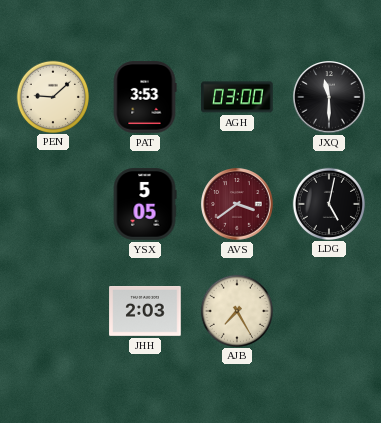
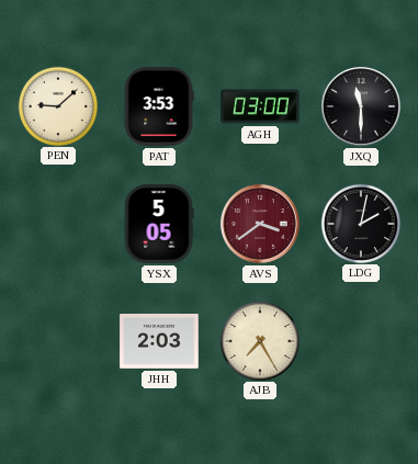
LDG: 5:02 -> 2:02 (360, 223)
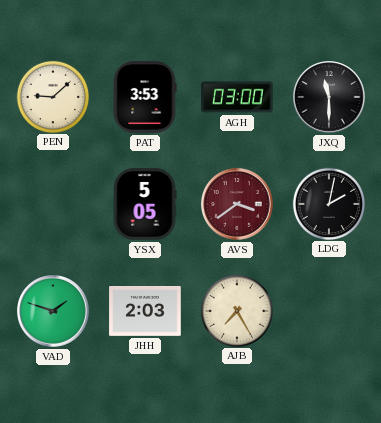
VAD: none -> 1:48 (53, 311)
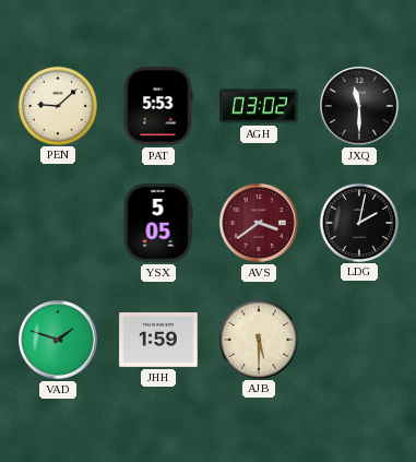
PAT: 3:53 -> 5:53 (158, 106)
AGH: 03:00 -> 03:02 (259, 106)
JHH: 2:03 -> 1:59 (158, 341)
AJB: 7:25 -> 5:30 (258, 339)
